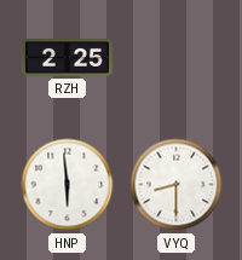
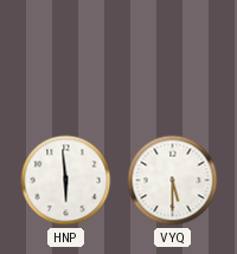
RZH: 2:25 -> none (67, 58)
VYQ: 8:30 -> 5:30 (173, 181)
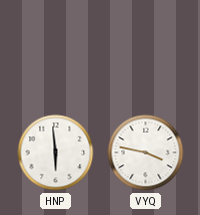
VYQ: 5:30 -> 3:47 (146, 153)
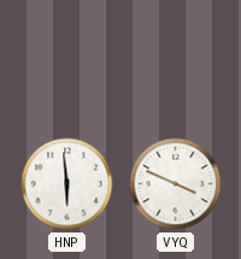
VYQ: 3:47 -> 3:49 (176, 184)
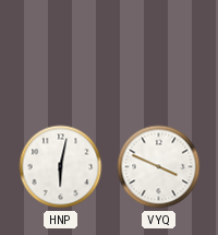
HNP: 5:59 -> 6:02 (61, 167)
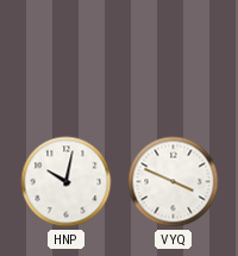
HNP: 6:02 -> 10:02 (67, 182)
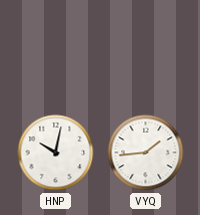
VYQ: 3:49 -> 1:44 (146, 153)
